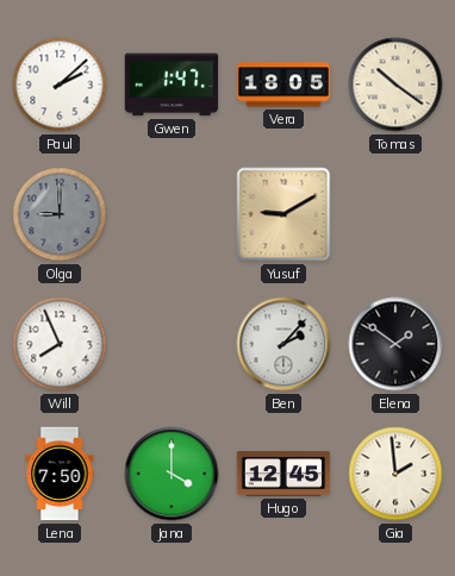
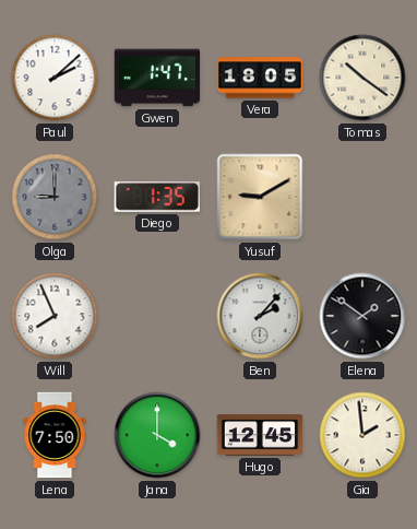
Diego: none -> 1:35 (156, 197)
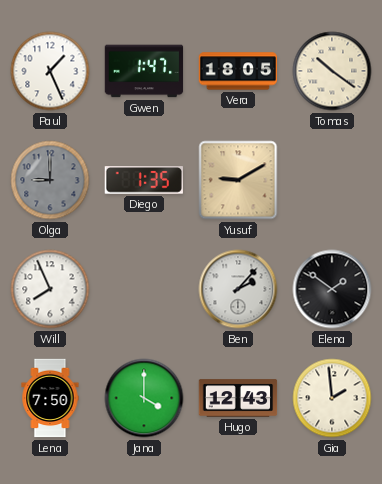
Paul: 2:08 -> 1:26 (50, 71)
Hugo: 12:45 -> 12:43 (238, 398)
